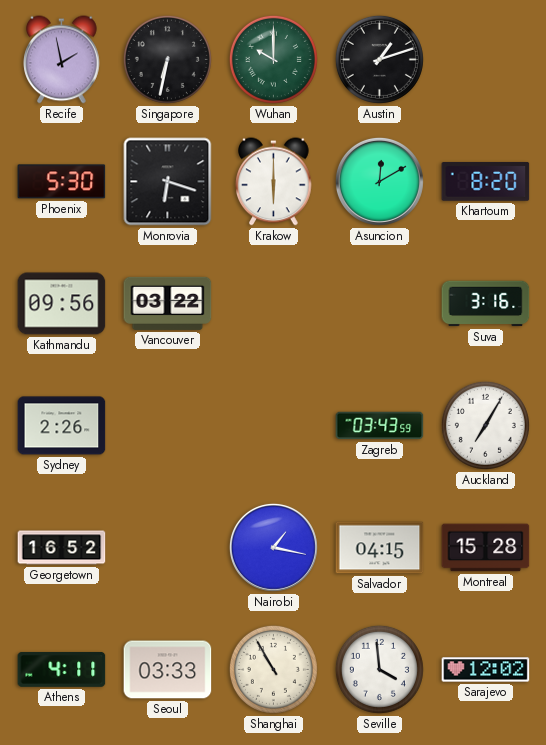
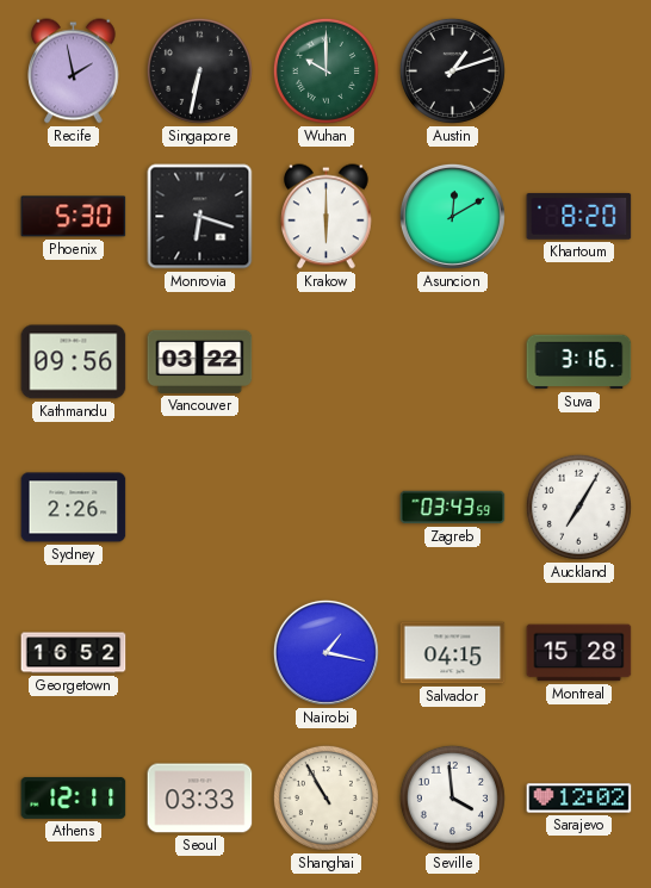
Athens: 4:11 -> 12:11 (74, 797)
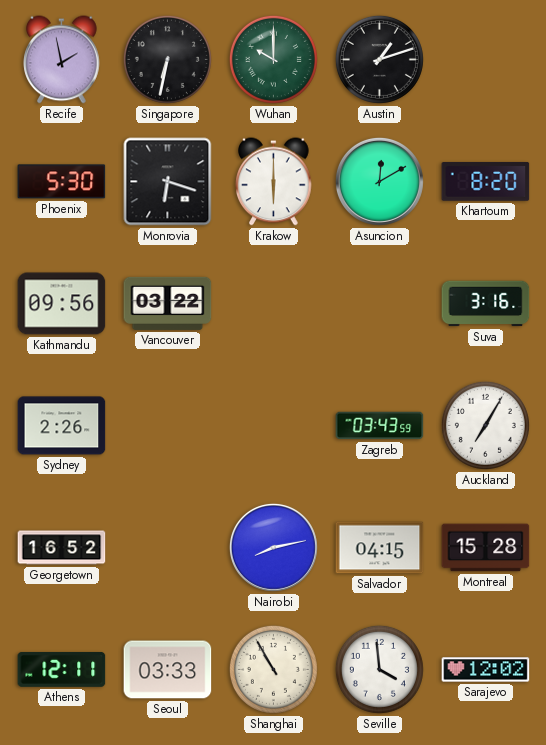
Nairobi: 1:17 -> 8:13 (273, 547)
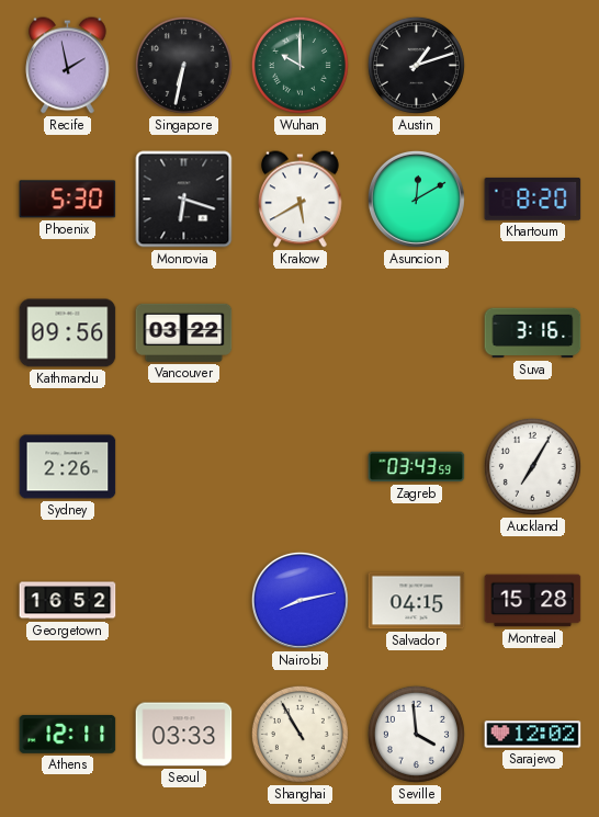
Krakow: 6:00 -> 5:40 (301, 200)
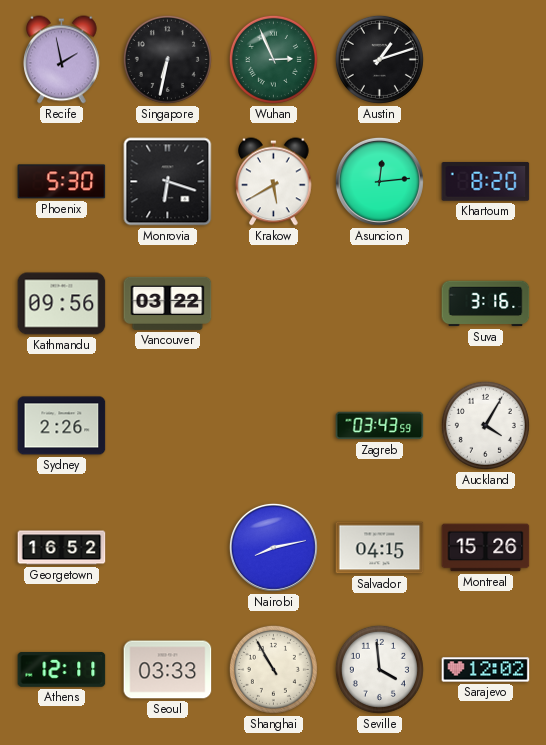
Wuhan: 10:00 -> 2:56 (273, 59)
Asuncion: 12:10 -> 12:14 (379, 181)
Auckland: 7:05 -> 4:05 (485, 425)
Montreal: 15:28 -> 15:26 (486, 548)
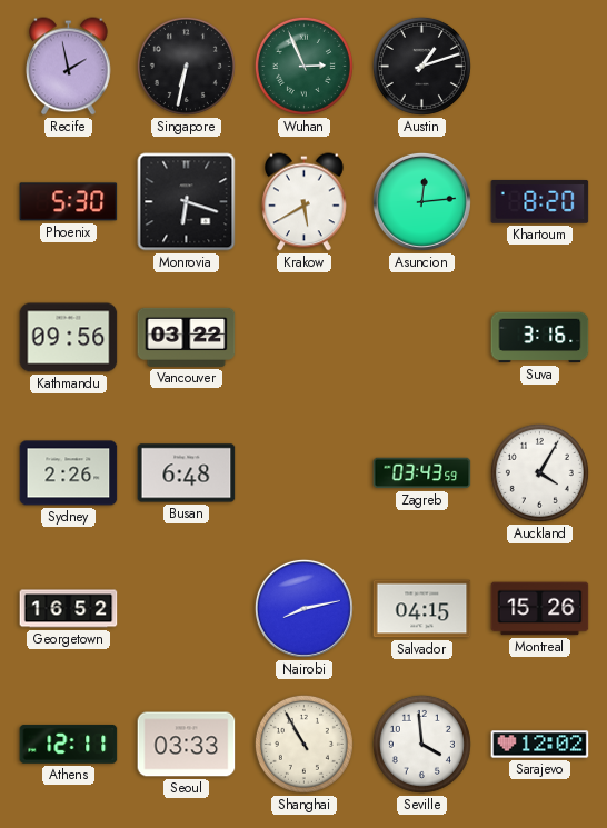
Busan: none -> 6:48 (187, 473)
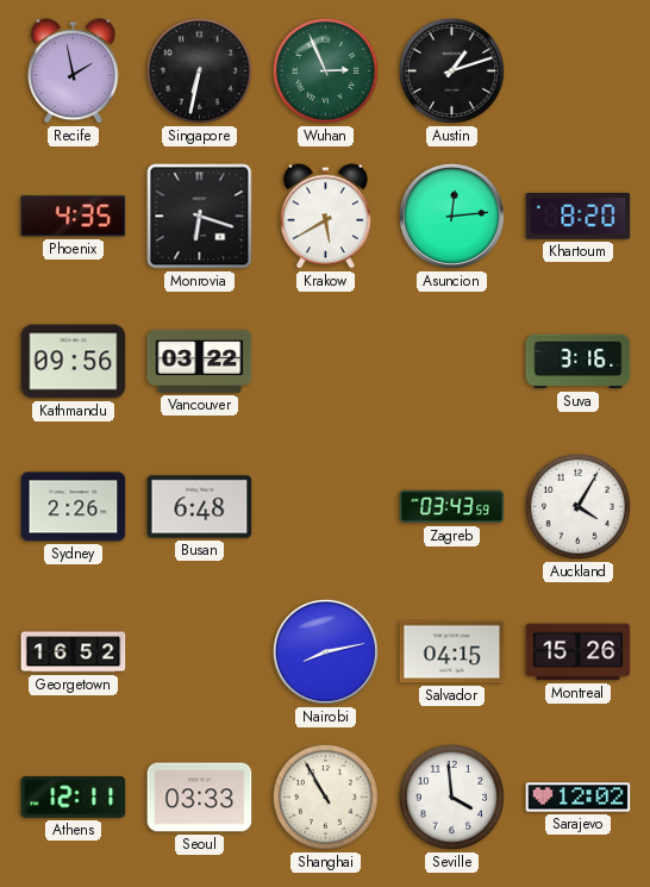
Phoenix: 5:30 -> 4:35 (74, 217)
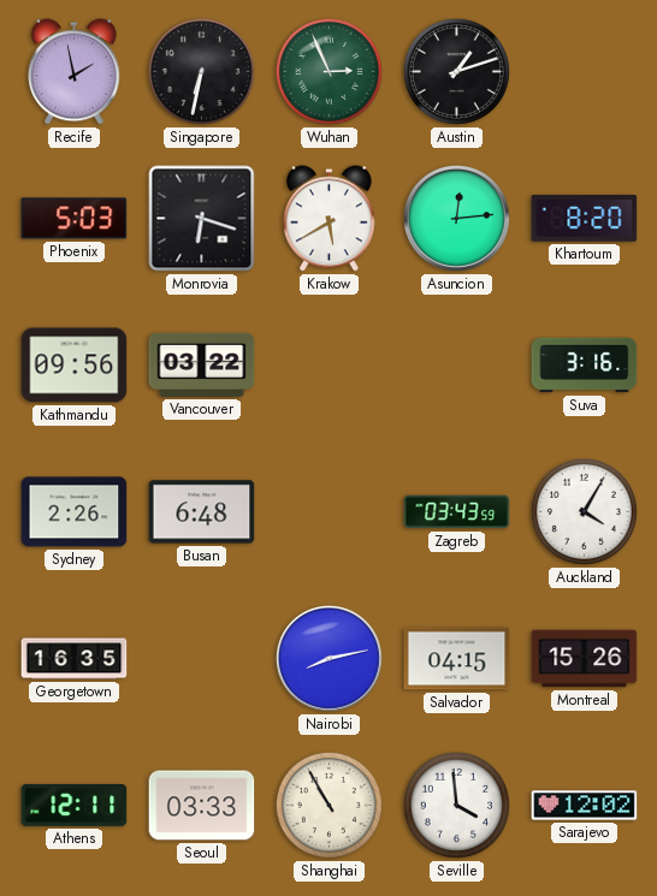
Phoenix: 4:35 -> 5:03 (75, 219)
Georgetown: 16:52 -> 16:35 (75, 659)
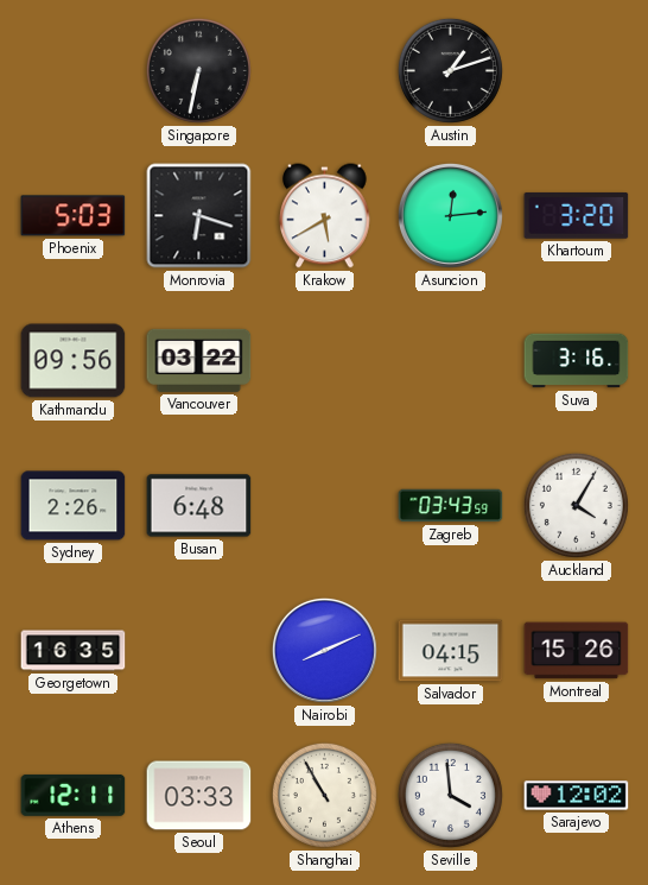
Recife: 1:58 -> none (75, 72)
Wuhan: 2:56 -> none (328, 71)
Khartoum: 8:20 -> 3:20 (577, 216)
Nairobi: 8:13 -> 8:11 (324, 650)
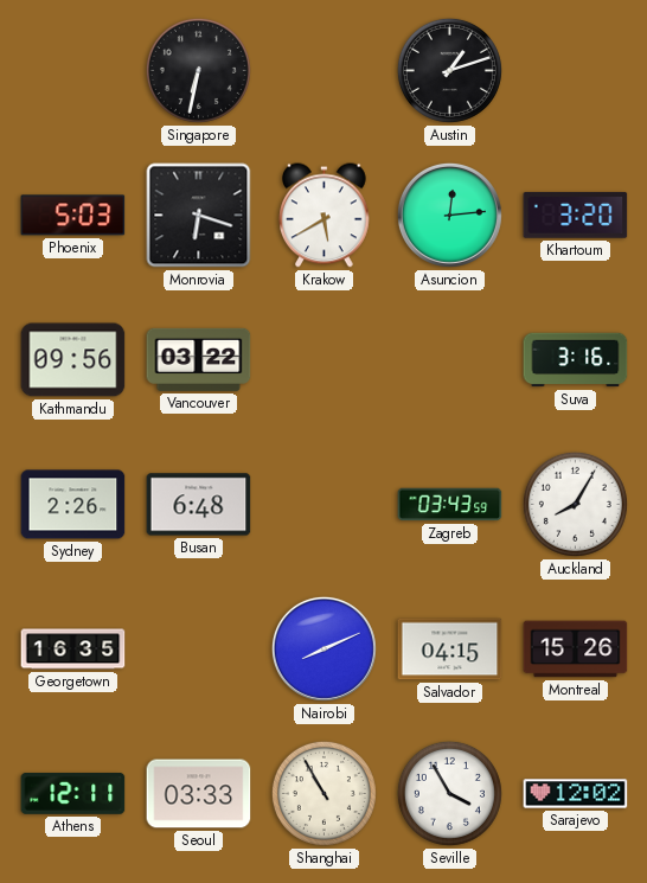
Auckland: 4:05 -> 8:05 (575, 504)
Seville: 3:59 -> 3:55 (449, 793)
